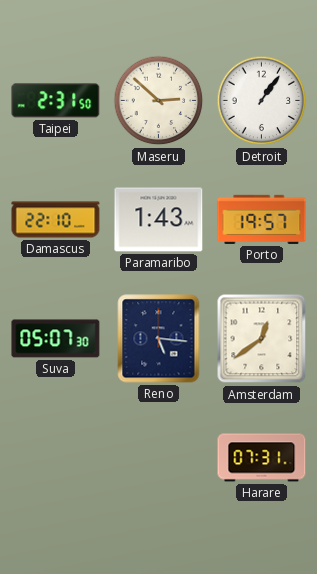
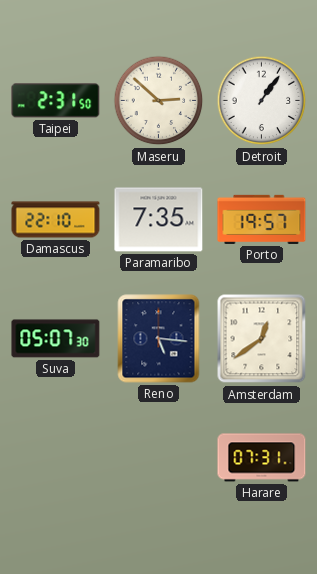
Paramaribo: 1:43 -> 7:35 (159, 220)
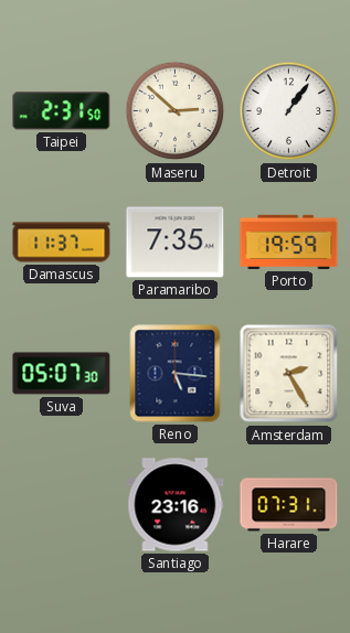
Damascus: 22:10 -> 11:37 (62, 243)
Porto: 19:57 -> 19:59 (289, 242)
Amsterdam: 12:39 -> 2:25 (289, 374)
Santiago: none -> 23:16 (176, 505)
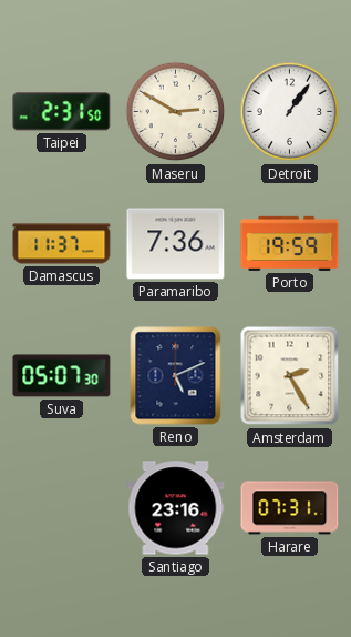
Maseru: 2:52 -> 2:50 (176, 112)
Paramaribo: 7:35 -> 7:36 (176, 244)
Reno: 5:16 -> 5:11 (176, 376)
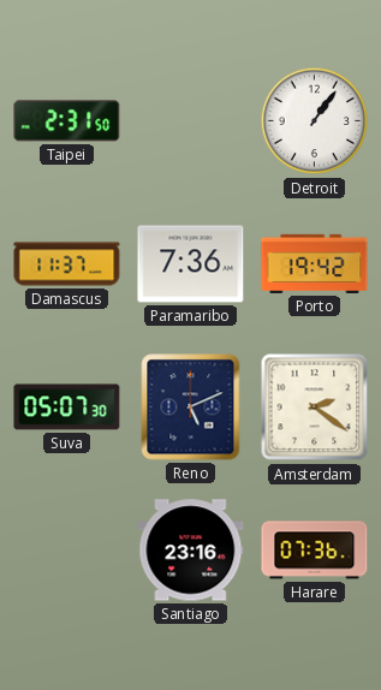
Maseru: 2:50 -> none (176, 112)
Porto: 19:59 -> 19:42 (315, 263)
Amsterdam: 2:25 -> 2:21 (315, 408)
Harare: 07:31 -> 07:36 (315, 551)
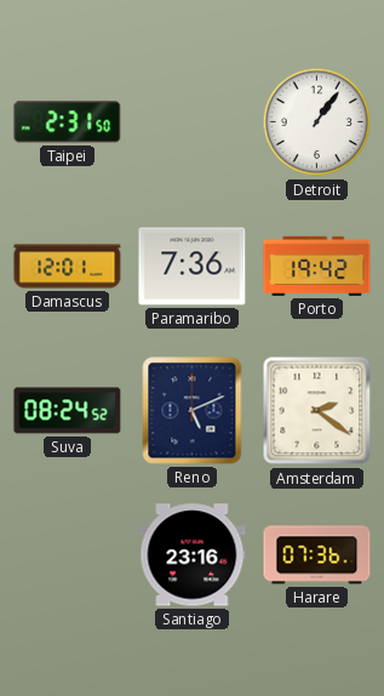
Damascus: 11:37 -> 12:01 (68, 267)
Suva: 05:07 -> 08:24 (68, 411)
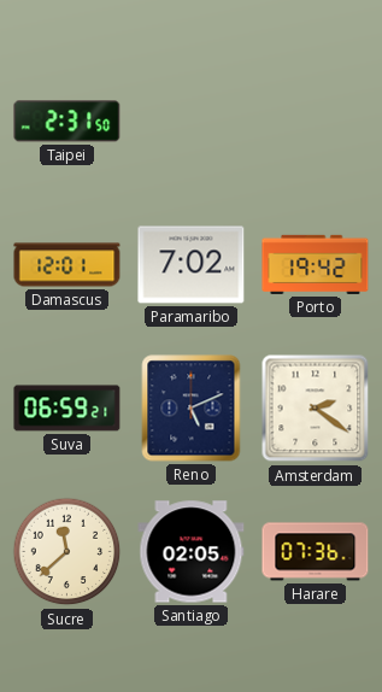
Detroit: 1:06 -> none (317, 122)
Paramaribo: 7:36 -> 7:02 (192, 265)
Suva: 08:24 -> 06:59 (67, 409)
Sucre: none -> 11:38 (67, 552)
Santiago: 23:16 -> 02:05 (192, 552)
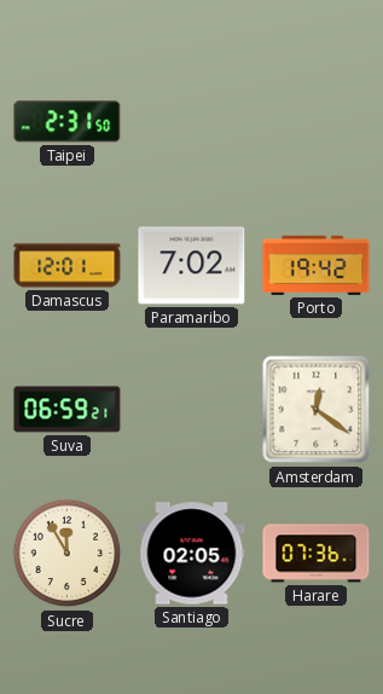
Reno: 5:11 -> none (192, 409)
Amsterdam: 2:21 -> 12:21 (317, 410)
Sucre: 11:38 -> 11:55 (68, 554)
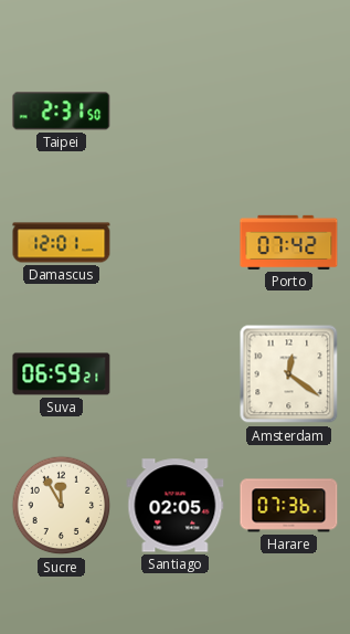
Paramaribo: 7:02 -> none (192, 266)
Porto: 19:42 -> 07:42 (289, 242)
